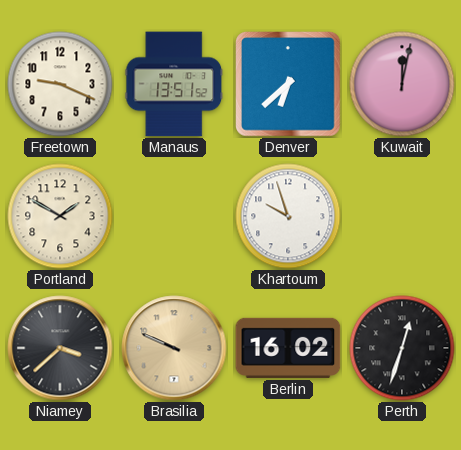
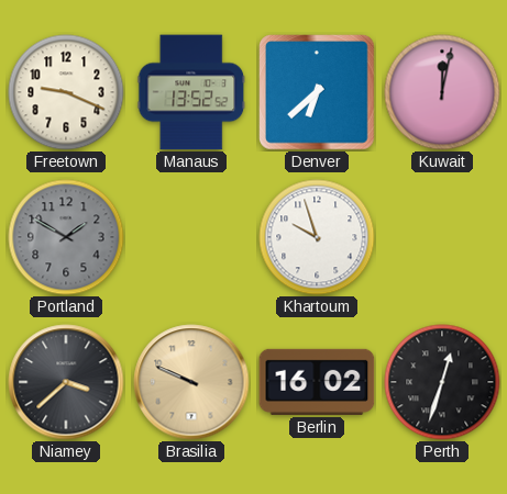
Manaus: 13:51 -> 13:52 (191, 92)
Portland dial: cream -> grey (66, 237)
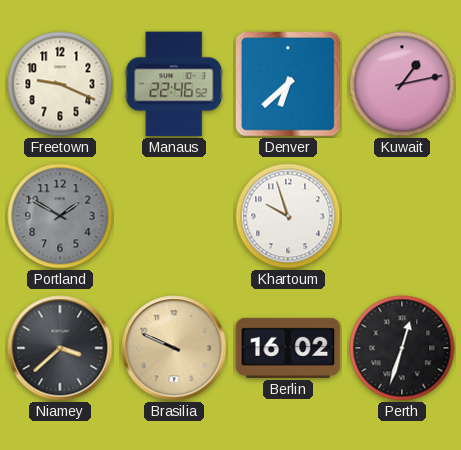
Manaus: 13:52 -> 22:46 (174, 84)
Kuwait: 12:02 -> 1:13 (402, 84)
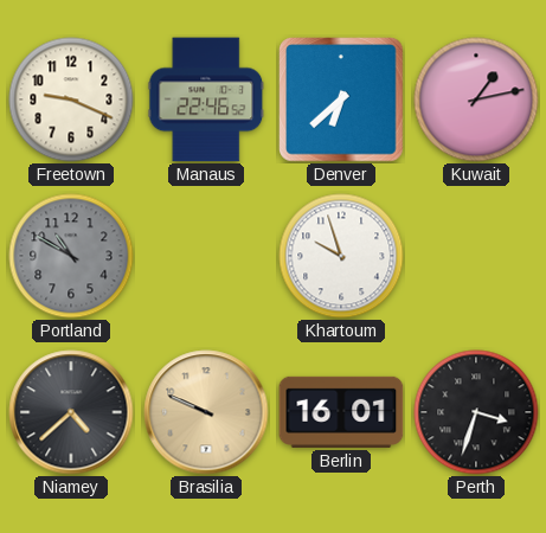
Portland: 1:50 -> 10:50 (71, 256)
Niamey: 3:38 -> 4:38 (71, 412)
Berlin: 16:02 -> 16:01 (341, 412)
Perth: 12:33 -> 3:33 (476, 412)
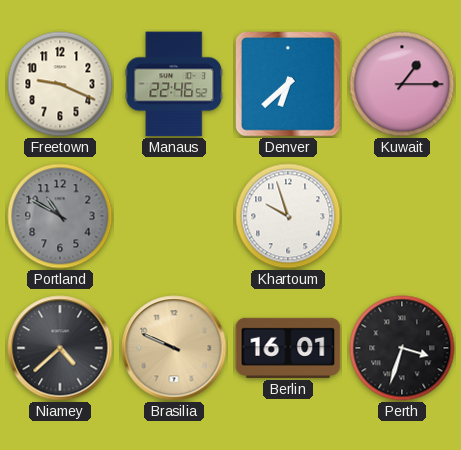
Kuwait: 1:13 -> 1:15 (402, 84)
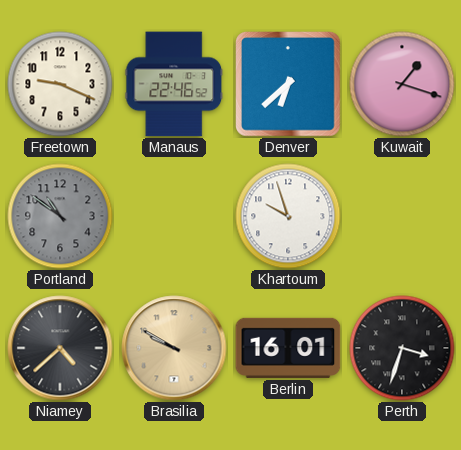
Kuwait: 1:15 -> 1:18 (402, 84)
Portland: 10:50 -> 10:51 (60, 216)
Brasilia: 9:49 -> 9:50 (174, 348)
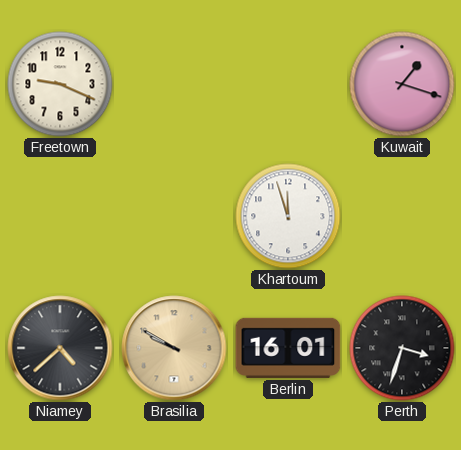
Manaus: 22:46 -> none (174, 84)
Denver: 6:38 -> none (288, 84)
Portland: 10:51 -> none (60, 216)
Khartoum: 9:57 -> 11:57 (288, 216)
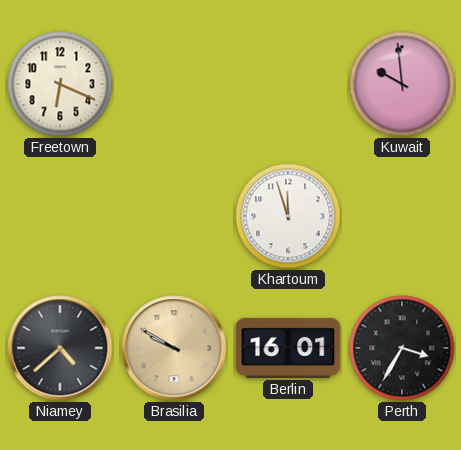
Freetown: 9:19 -> 6:19 (60, 84)
Kuwait: 1:18 -> 9:59 (402, 84)
Perth: 3:33 -> 3:35 (402, 348)
